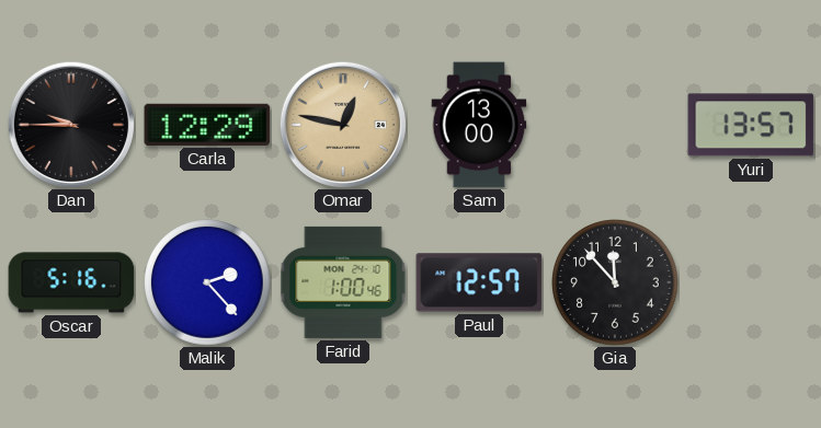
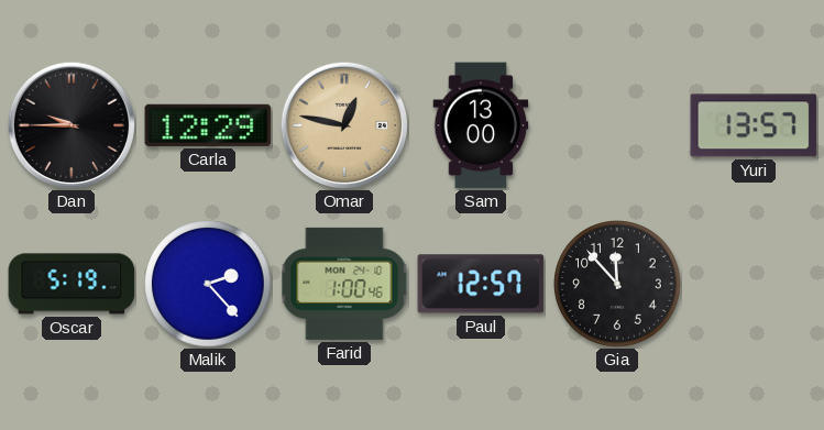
Oscar: 5:16 -> 5:19 (72, 284)
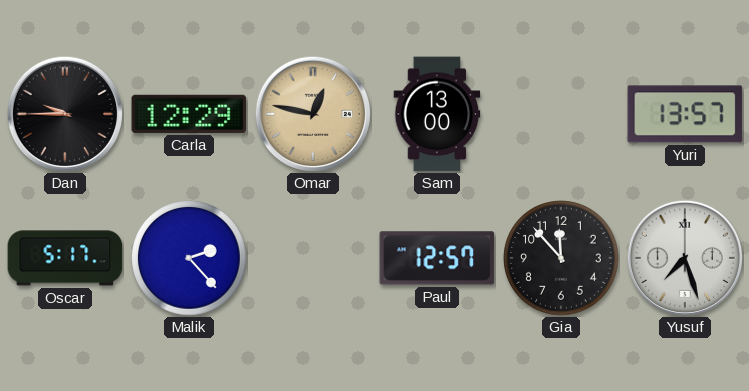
Oscar: 5:19 -> 5:17 (65, 258)
Farid: 1:00 -> none (344, 284)
Yusuf: none -> 7:27 (684, 257)
